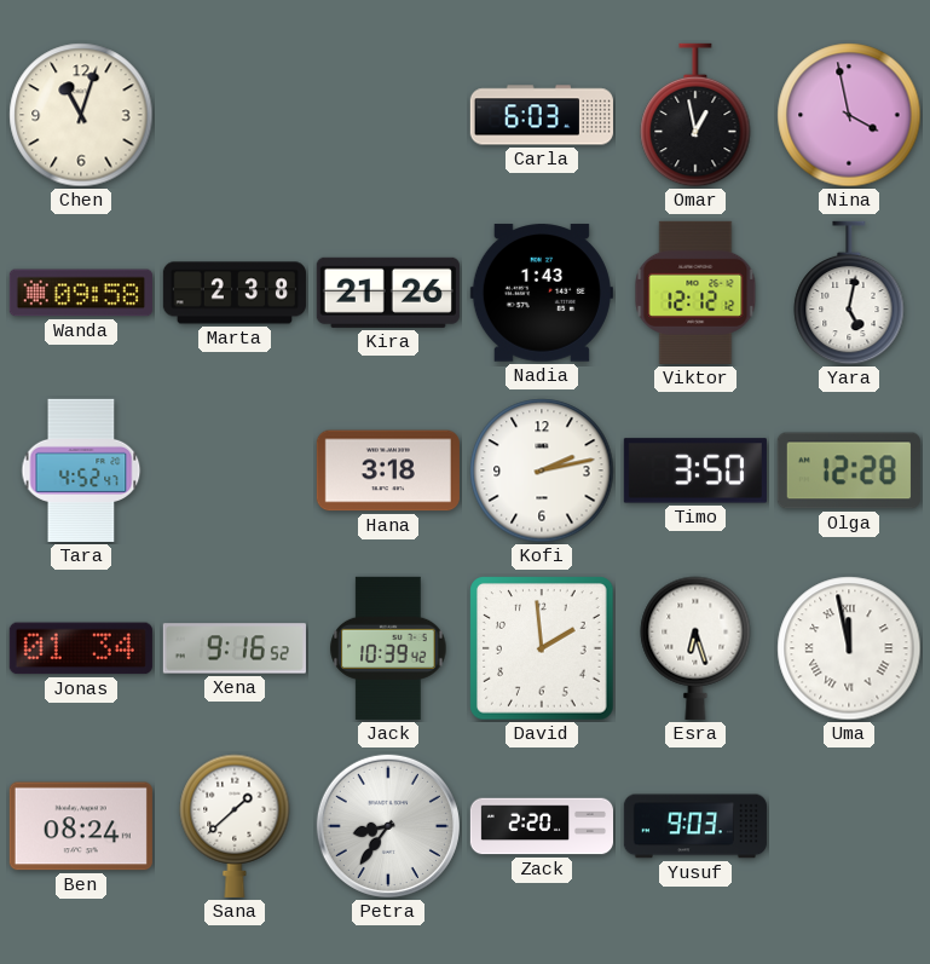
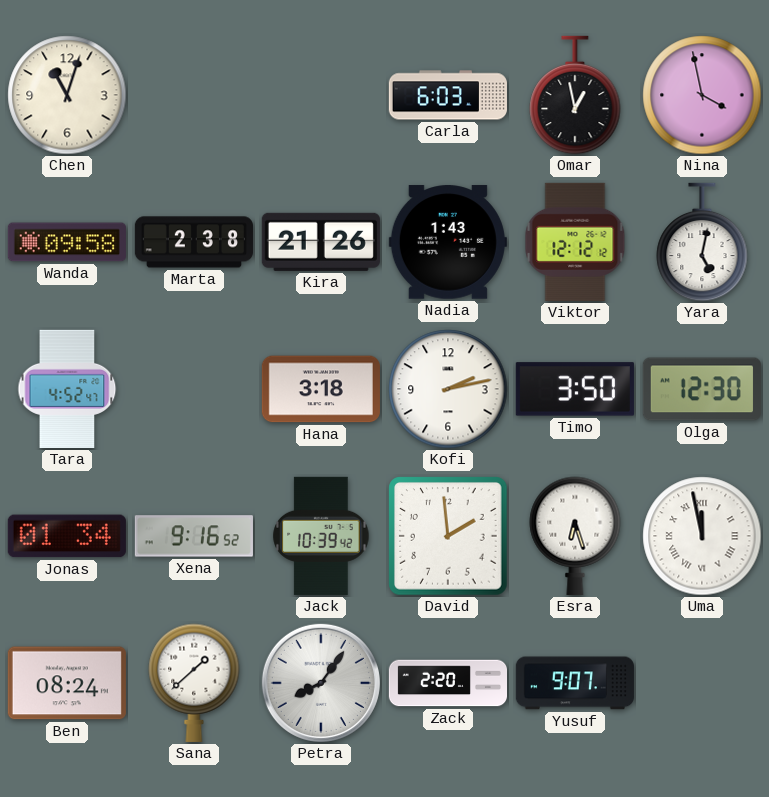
Olga: 12:28 -> 12:30 (702, 389)
Petra: 8:36 -> 8:06 (321, 683)
Yusuf: 9:03 -> 9:07 (575, 683)
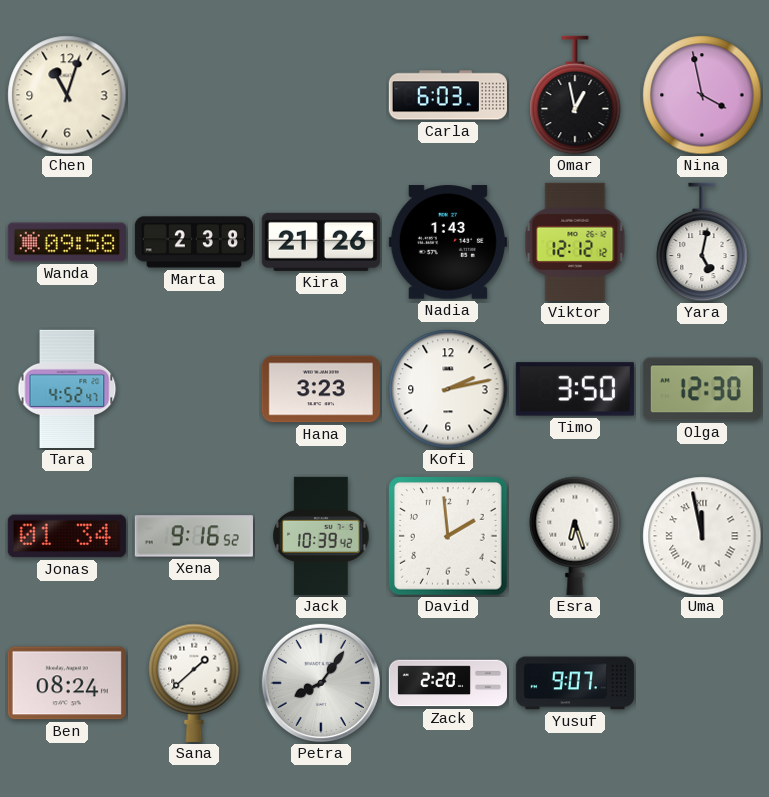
Hana: 3:18 -> 3:23 (321, 389)
